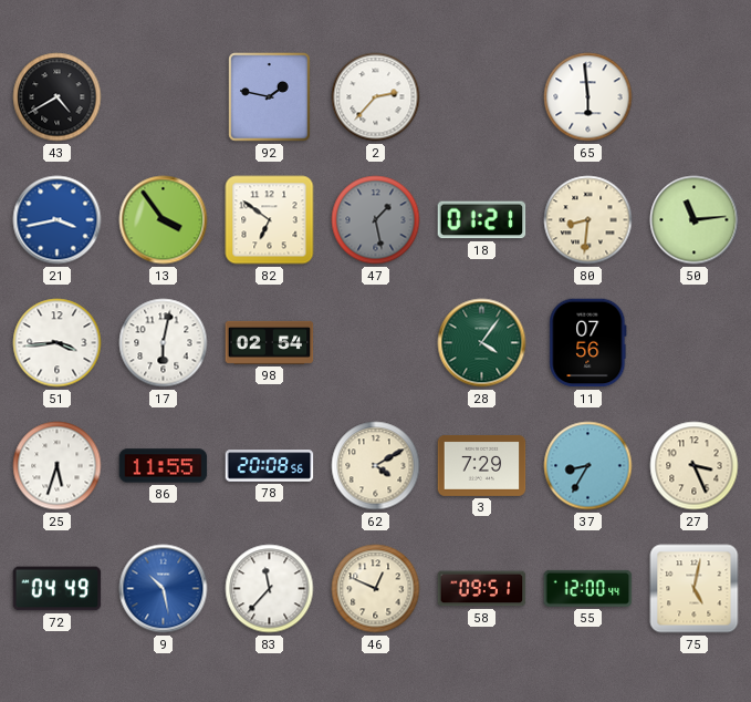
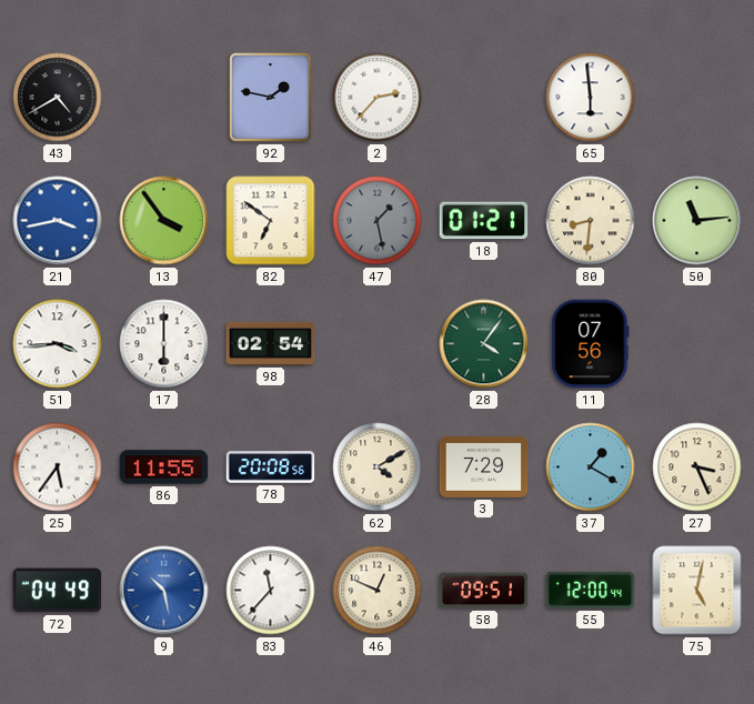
17: 6:02 -> 6:00 (164, 344)
25: 5:33 -> 5:36 (58, 467)
37: 8:35 -> 1:20 (591, 467)
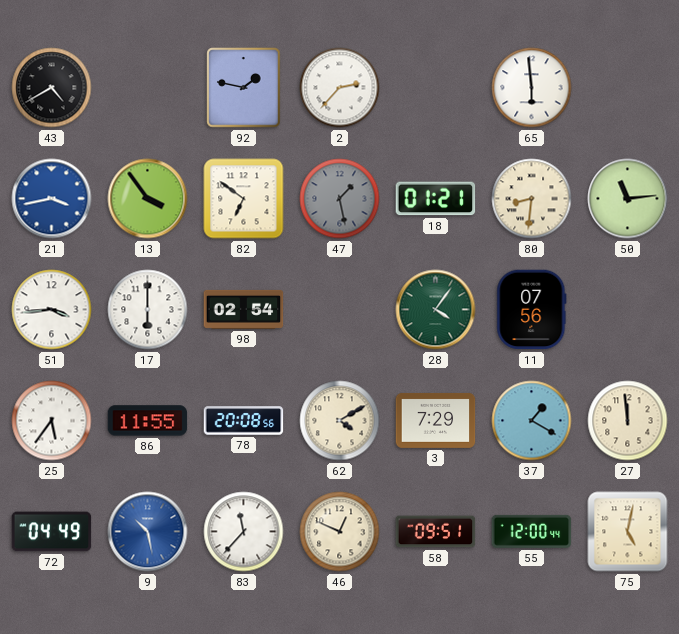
27: 3:26 -> 11:59 (628, 421)
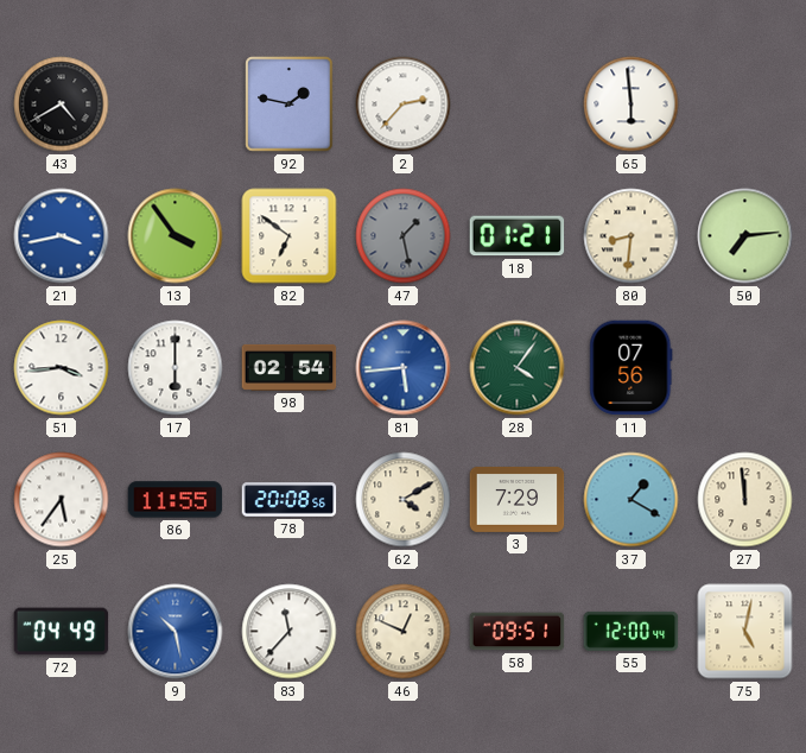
50: 11:14 -> 7:14 (745, 236)
81: none -> 5:44 (404, 368)
